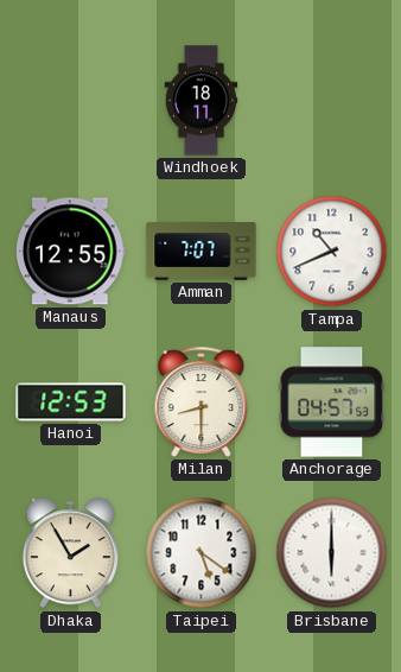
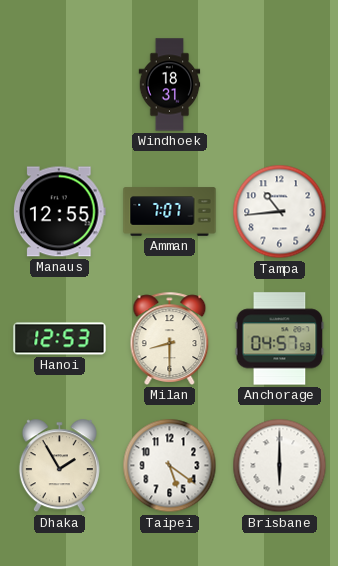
Windhoek: 18:11 -> 18:31 (170, 85)
Tampa: 10:41 -> 10:44 (280, 212)
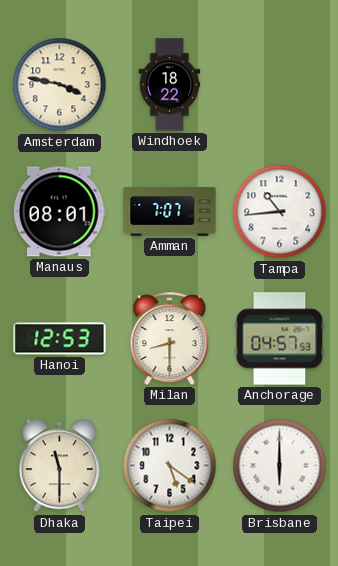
Amsterdam: none -> 3:47 (60, 85)
Windhoek: 18:31 -> 18:22 (170, 85)
Manaus: 12:55 -> 08:01 (59, 212)
Dhaka: 1:55 -> 11:30 (59, 466)
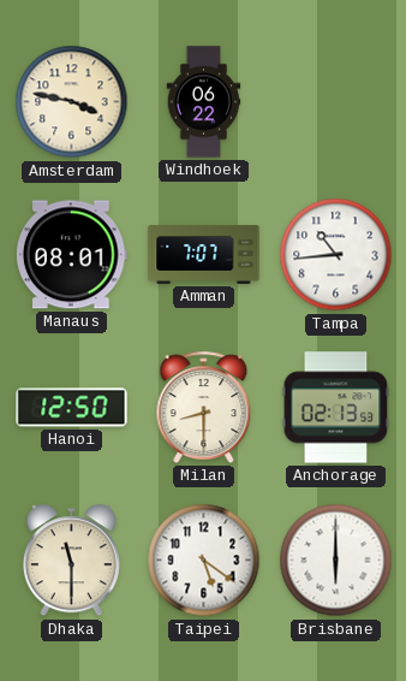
Windhoek: 18:22 -> 06:22 (204, 102)
Hanoi: 12:53 -> 12:50 (72, 408)
Anchorage: 04:57 -> 02:13 (336, 408)
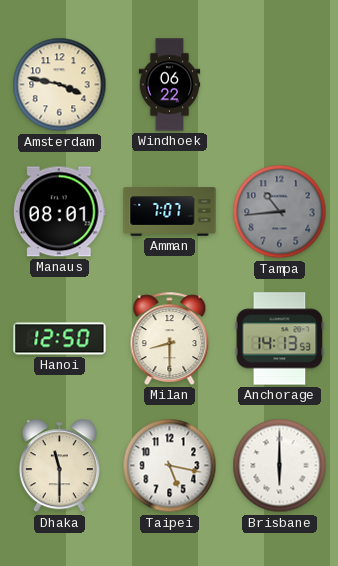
Tampa dial: white -> grey (280, 212)
Anchorage: 02:13 -> 14:13 (280, 339)
Taipei: 5:21 -> 5:17 (170, 466)
